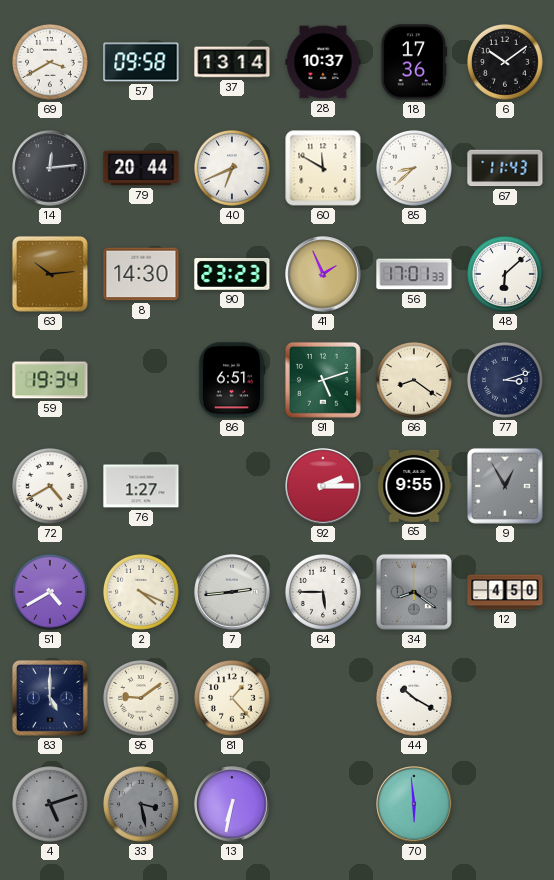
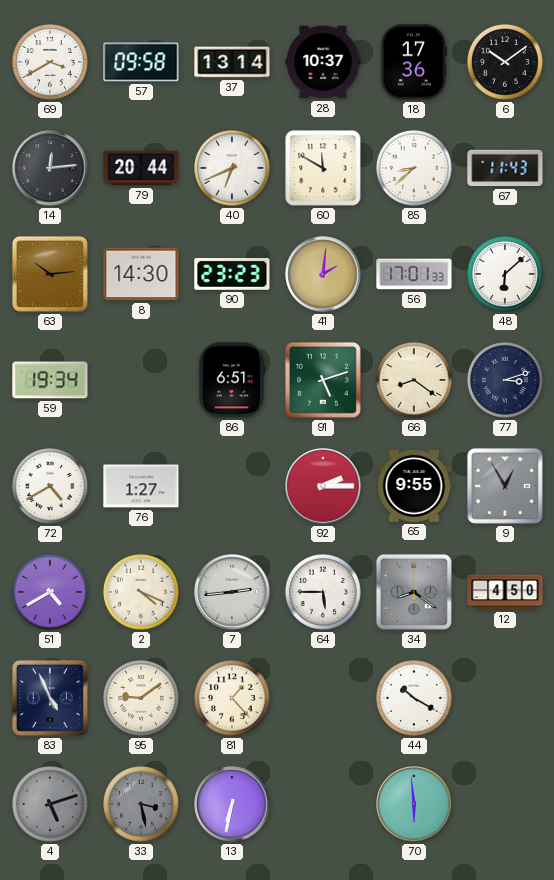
41: 1:56 -> 2:01 (323, 274)
83: 5:00 -> 4:56 (50, 698)
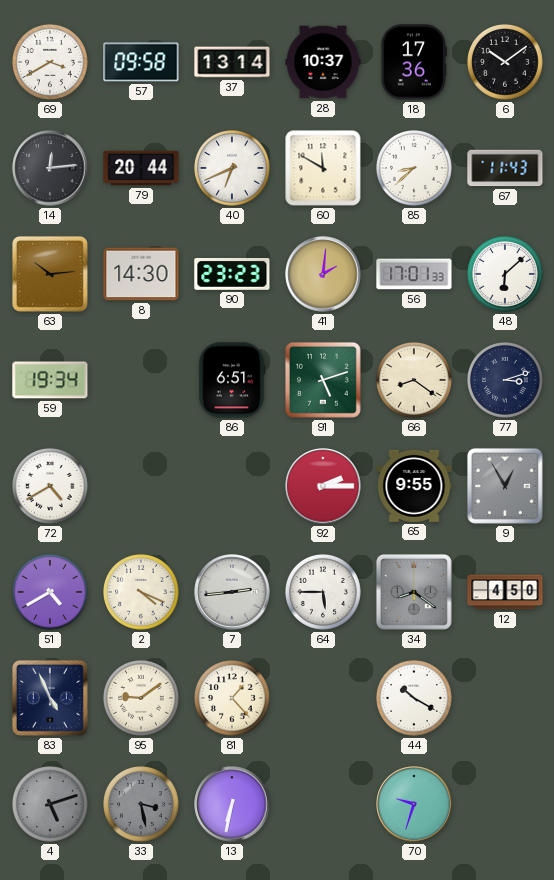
76: 1:27 -> none (141, 486)
70: 5:59 -> 9:33 (414, 804)
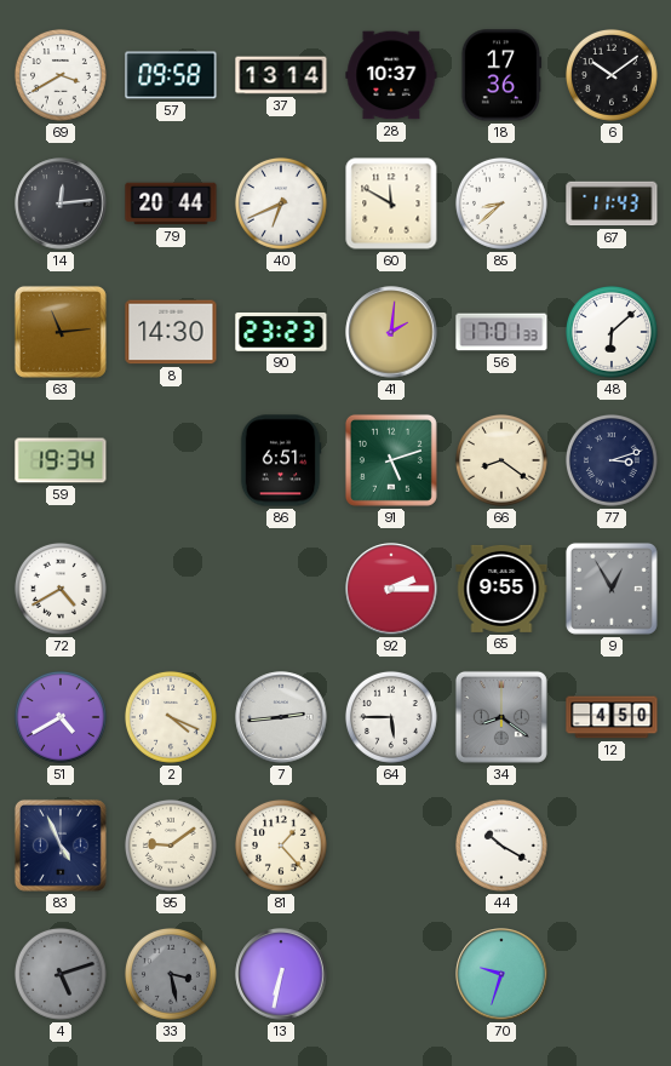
63: 10:14 -> 11:14 (61, 332)
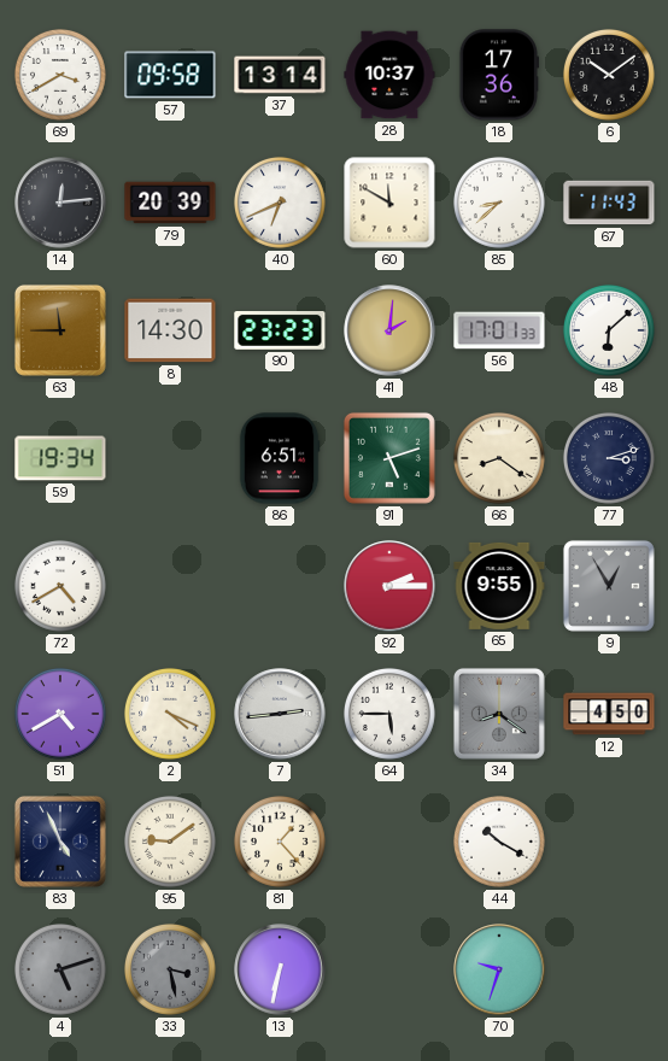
79: 20:44 -> 20:39 (170, 203)
63: 11:14 -> 11:45 (60, 330)
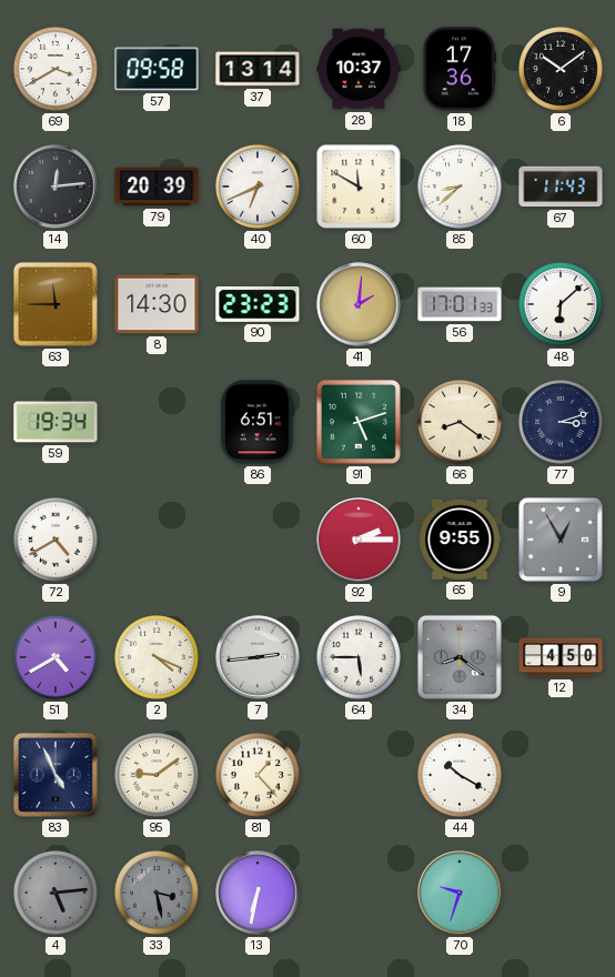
4: 5:12 -> 5:14 (56, 893)
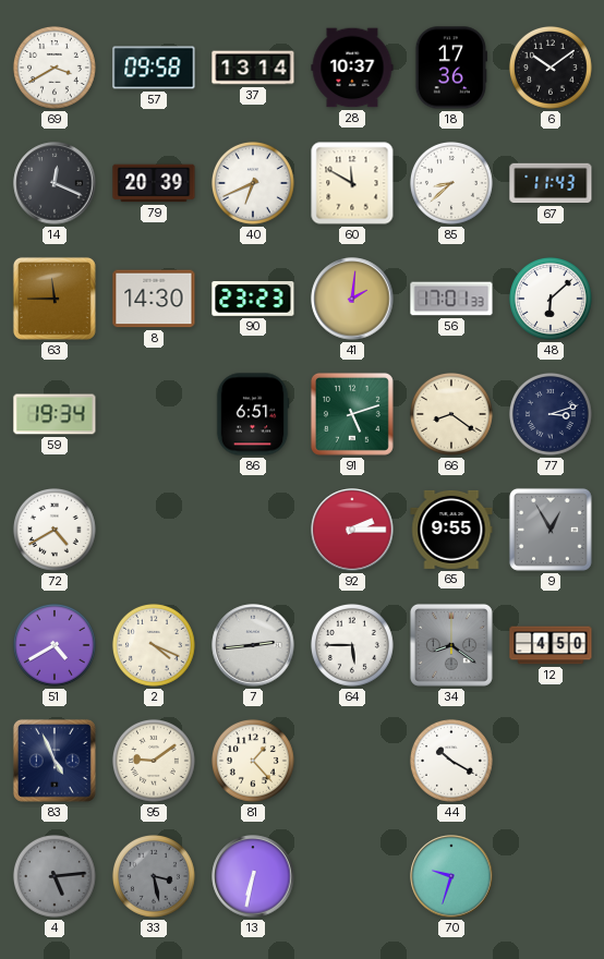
14: 12:14 -> 12:19 (55, 183)
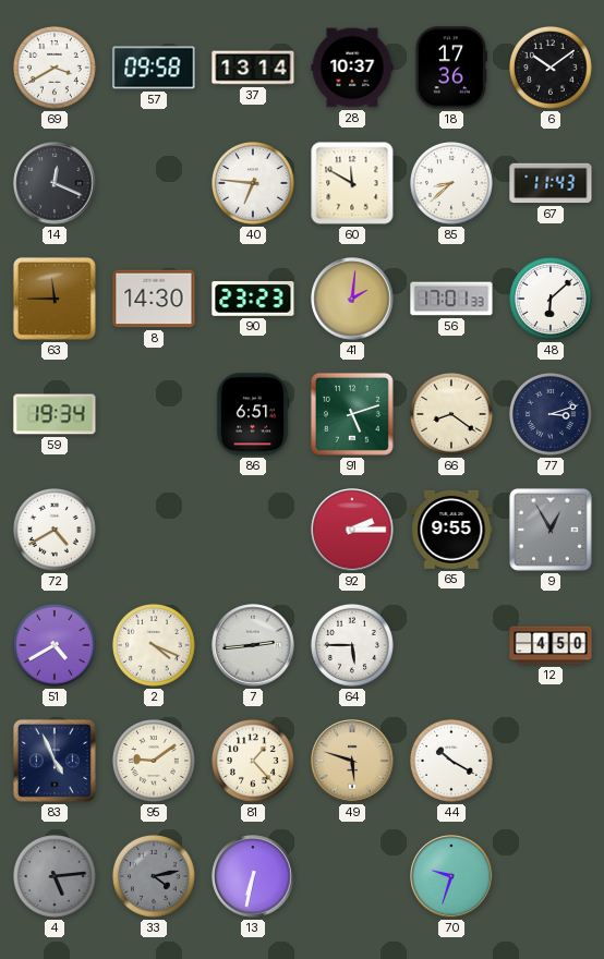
79: 20:39 -> none (154, 183)
40: 6:41 -> 6:46 (253, 183)
34: 8:21 -> none (451, 645)
49: none -> 5:48 (352, 761)
33: 3:28 -> 4:13 (154, 876)
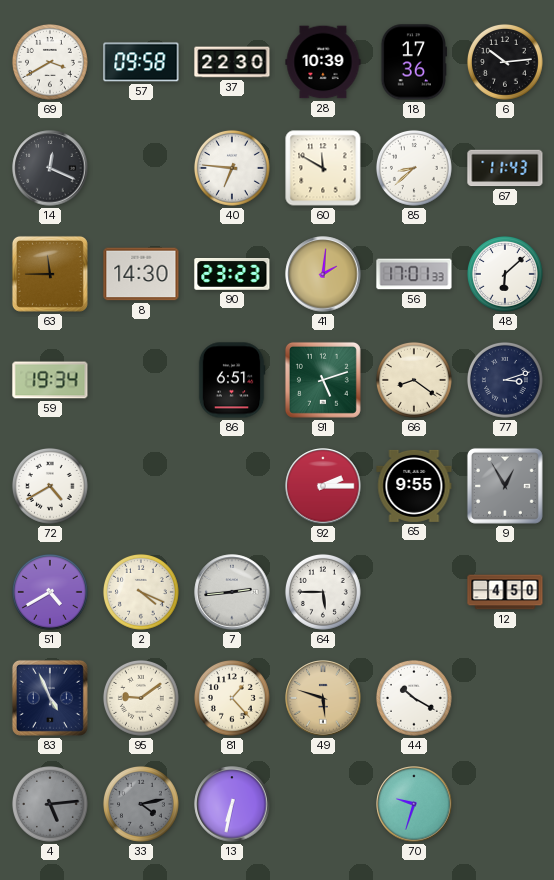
37: 13:14 -> 22:30 (232, 62)
28: 10:37 -> 10:39 (323, 62)
6: 10:09 -> 10:14 (505, 62)
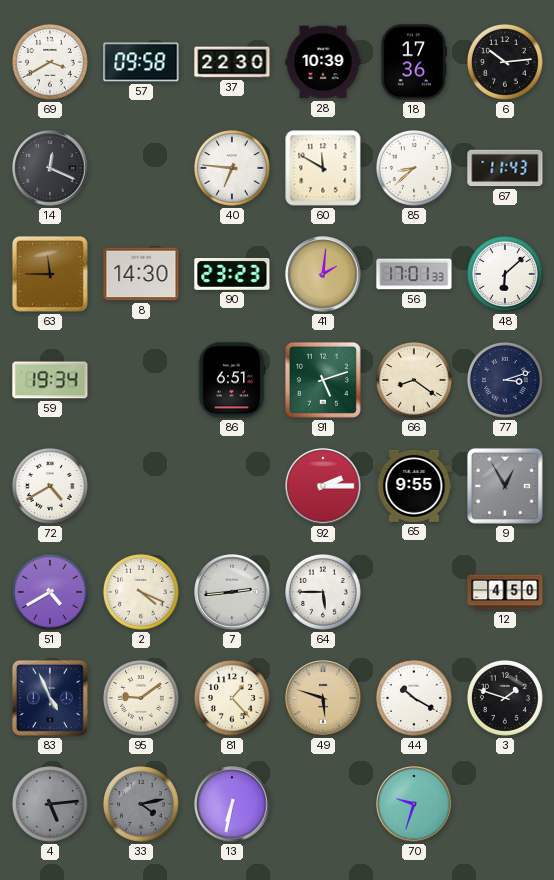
3: none -> 1:48 (505, 698)
